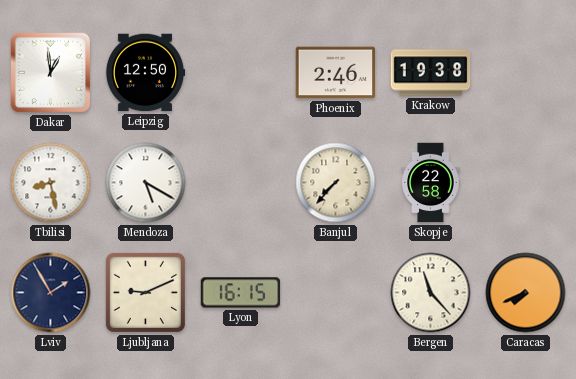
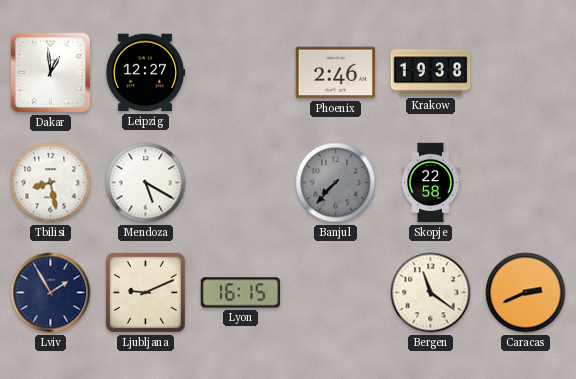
Leipzig: 12:50 -> 12:27 (145, 73)
Banjul dial: cream -> grey (336, 183)
Bergen: 11:23 -> 11:21 (431, 293)
Caracas: 7:41 -> 2:41 (526, 293)
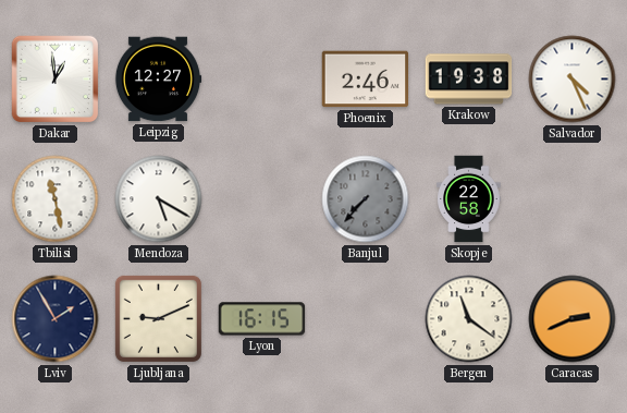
Salvador: none -> 4:26 (573, 80)
Tbilisi: 8:28 -> 11:28 (56, 199)
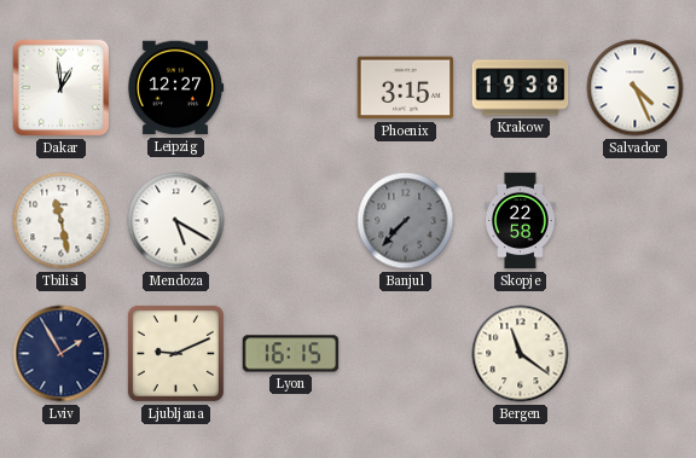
Phoenix: 2:46 -> 3:15 (406, 88)
Caracas: 2:41 -> none (573, 319)
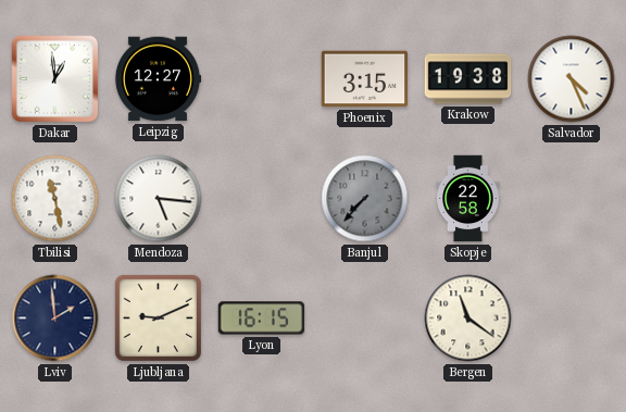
Mendoza: 5:20 -> 5:16 (159, 199)
Lviv: 1:55 -> 1:59 (55, 319)
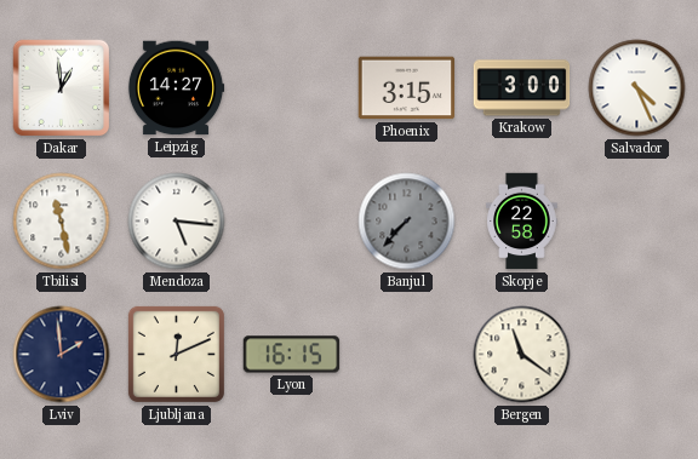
Leipzig: 12:27 -> 14:27 (176, 88)
Krakow: 19:38 -> 3:00 (522, 88)
Ljubljana: 9:11 -> 12:11 (176, 354)
